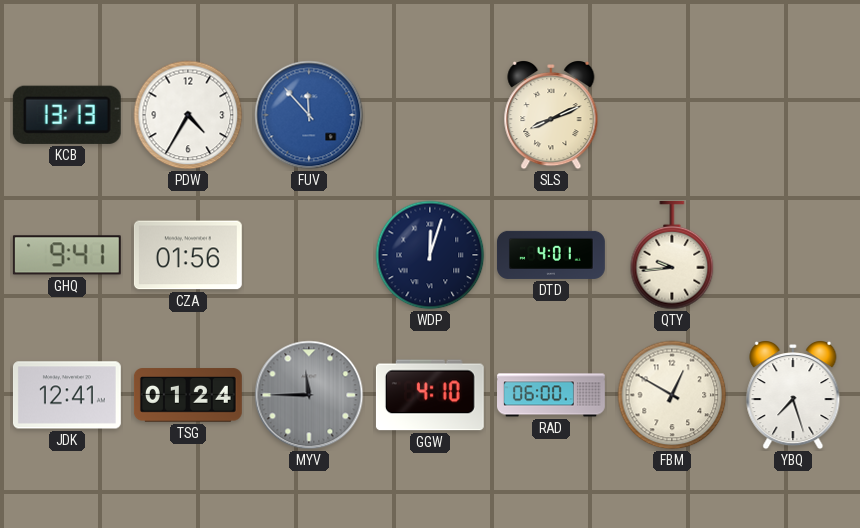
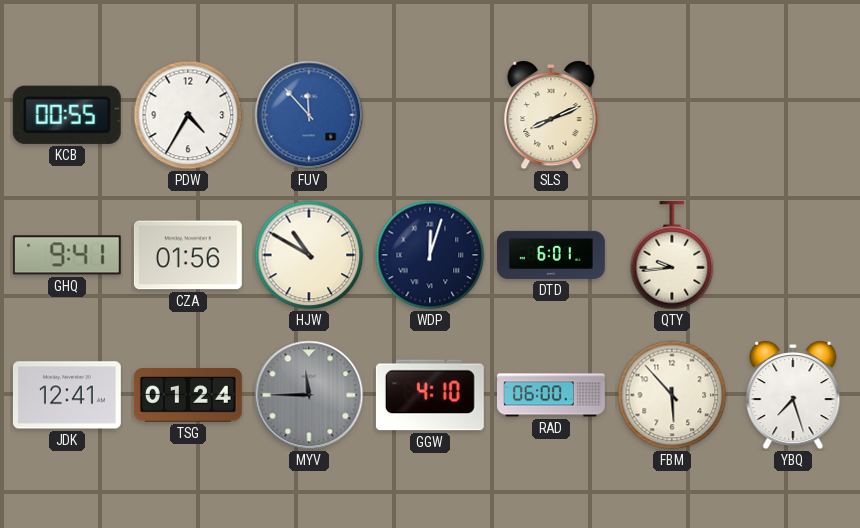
KCB: 13:13 -> 00:55 (67, 115)
HJW: none -> 10:50 (309, 255)
DTD: 4:01 -> 6:01 (551, 255)
FBM: 12:50 -> 5:53 (672, 395)
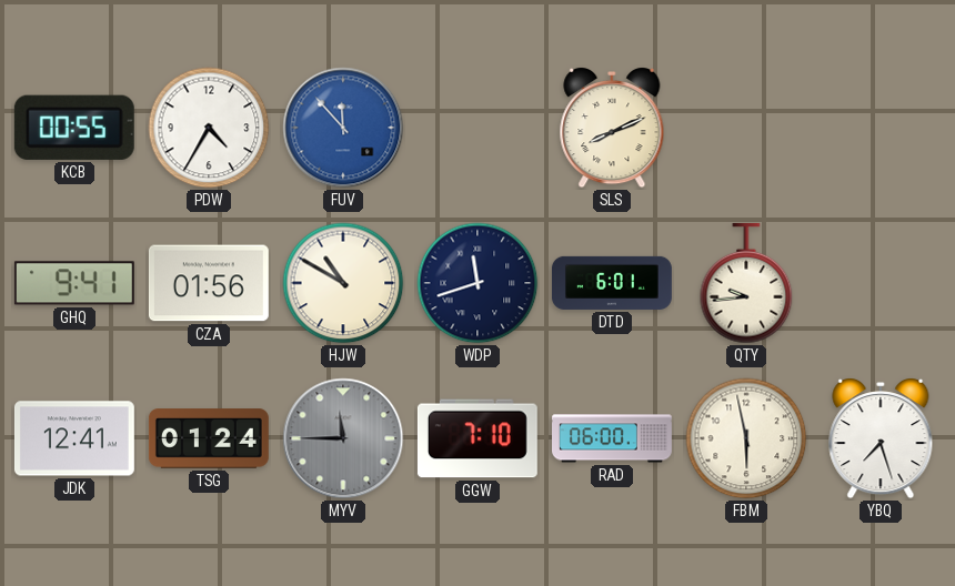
WDP: 12:03 -> 11:42 (477, 283)
GGW: 4:10 -> 7:10 (477, 438)
FBM: 5:53 -> 5:58 (746, 438)
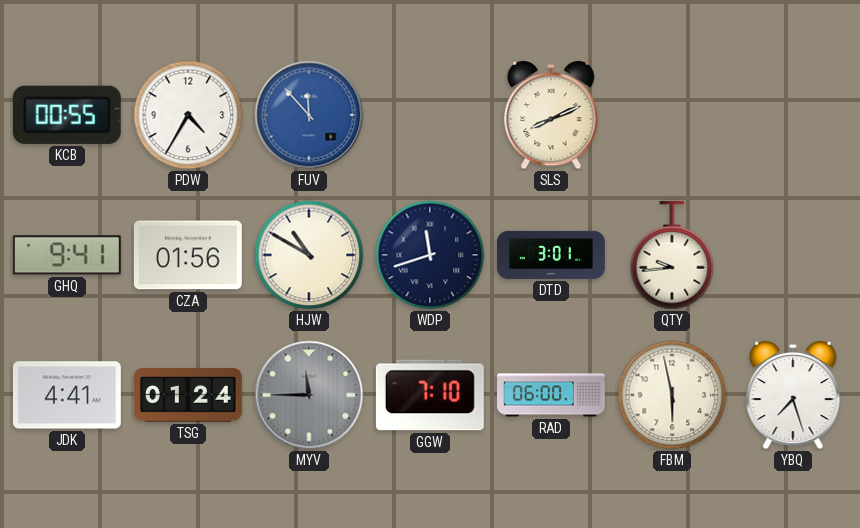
DTD: 6:01 -> 3:01 (551, 255)
JDK: 12:41 -> 4:41 (67, 395)
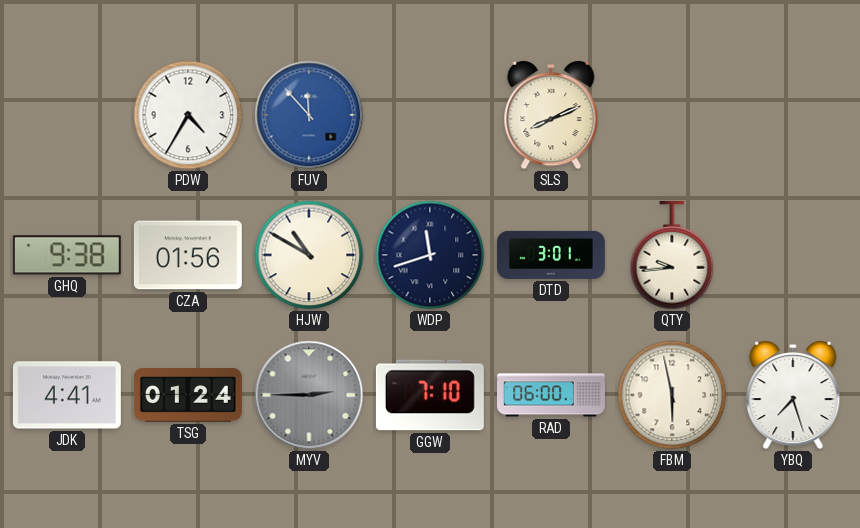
KCB: 00:55 -> none (67, 115)
GHQ: 9:41 -> 9:38 (67, 255)
MYV: 11:45 -> 2:45 (309, 395)
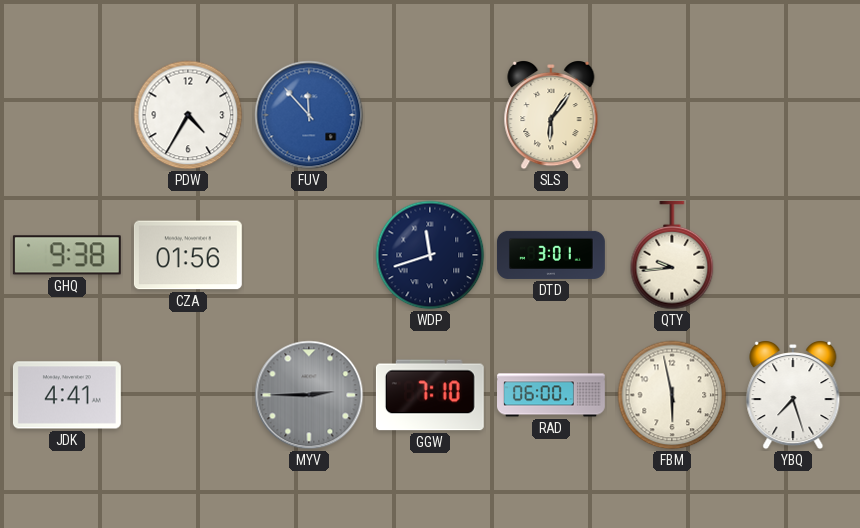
SLS: 8:11 -> 6:06 (551, 116)
HJW: 10:50 -> none (309, 255)
TSG: 01:24 -> none (188, 395)
